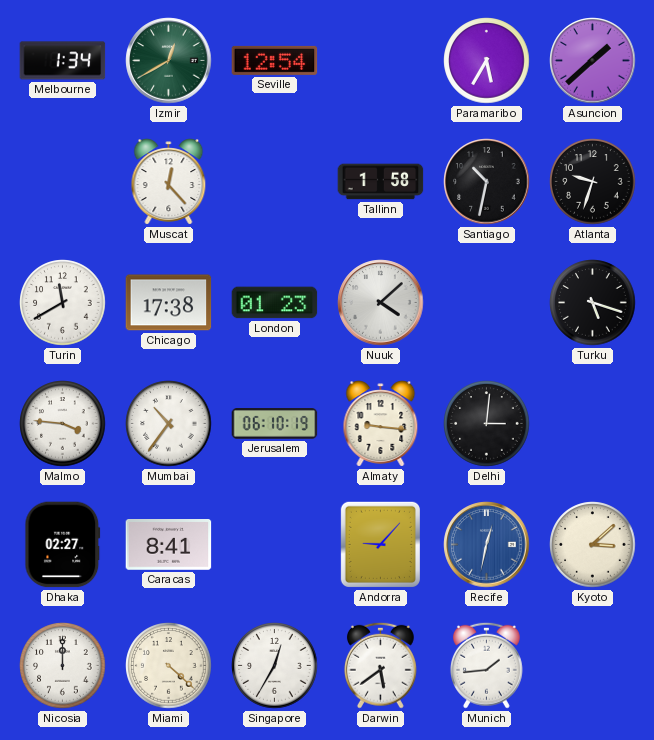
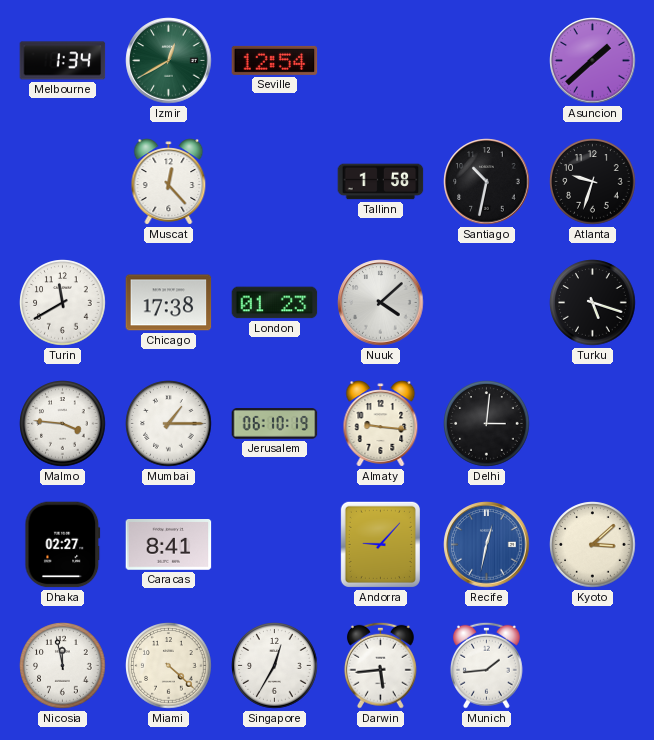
Paramaribo: 5:35 -> none (487, 61)
Mumbai: 10:36 -> 1:15 (169, 424)
Nicosia: 12:00 -> 11:58 (63, 666)
Darwin: 5:39 -> 5:44 (380, 665)
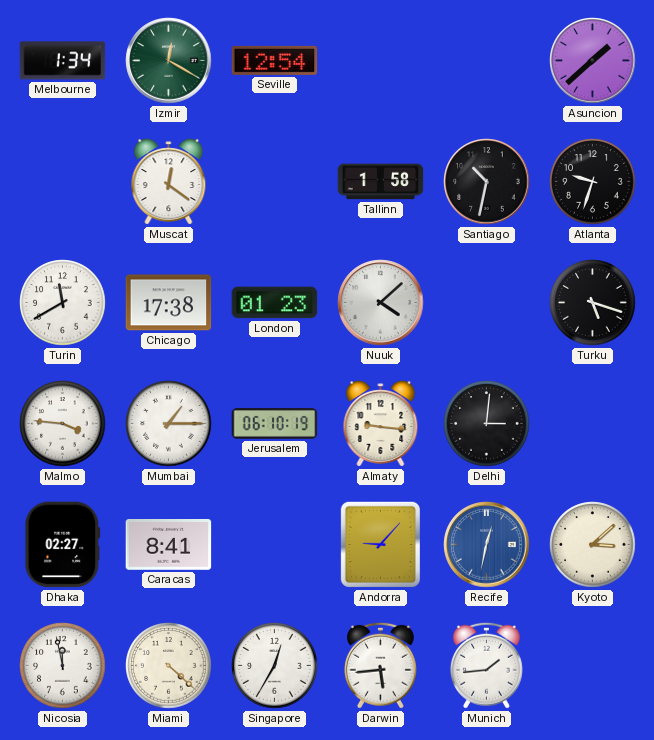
Izmir: 12:40 -> 12:20 (169, 61)
Muscat: 12:23 -> 12:21 (169, 182)
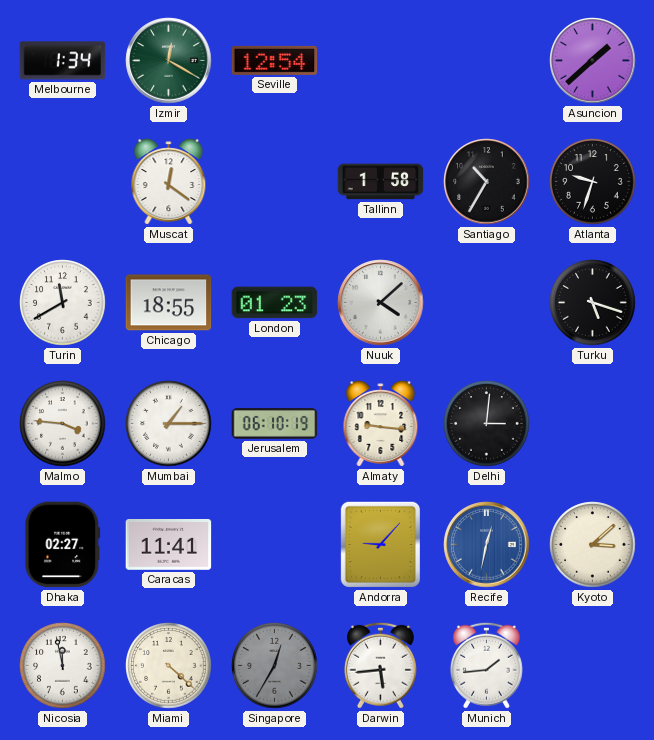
Santiago: 10:32 -> 10:35 (487, 182)
Chicago: 17:38 -> 18:55 (169, 303)
Caracas: 8:41 -> 11:41 (169, 545)
Singapore dial: white -> grey (275, 666)
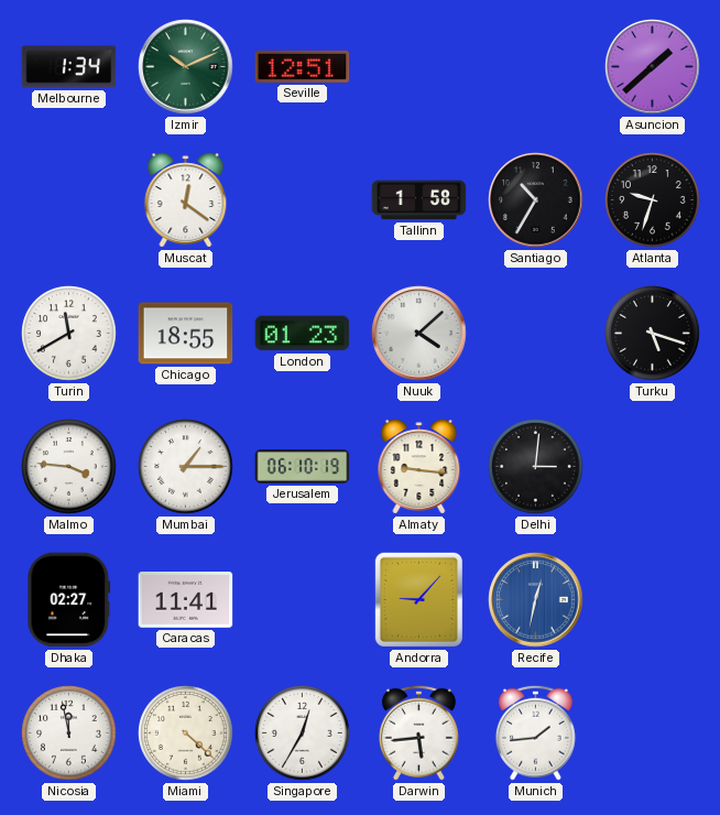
Izmir: 12:20 -> 10:11 (186, 67)
Seville: 12:54 -> 12:51 (303, 66)
Kyoto: 3:08 -> none (593, 545)
Singapore dial: grey -> white (303, 733)
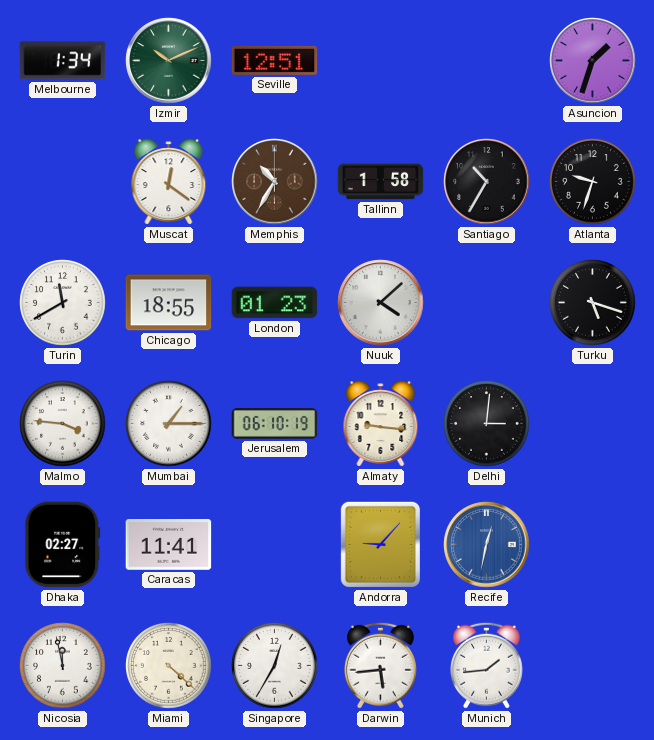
Asuncion: 1:38 -> 1:33 (593, 61)
Memphis: none -> 10:35 (275, 182)
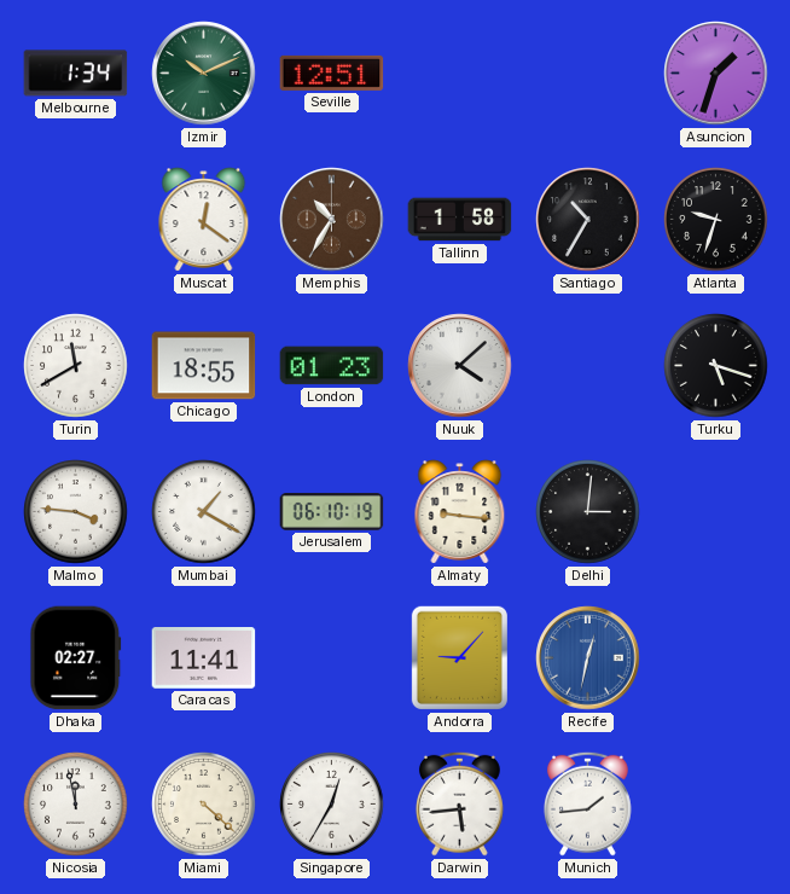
Mumbai: 1:15 -> 1:20 (204, 512)
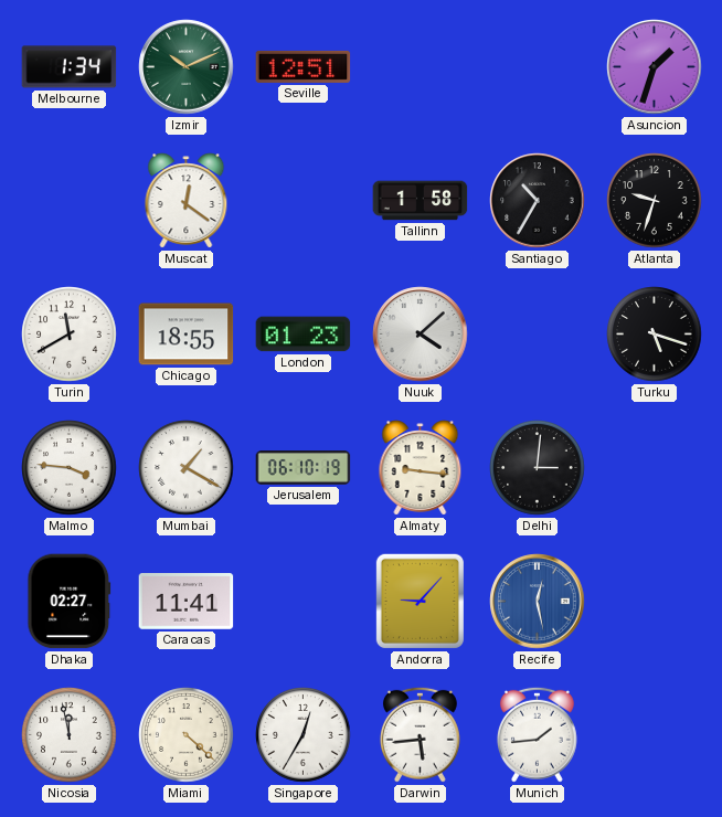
Memphis: 10:35 -> none (332, 220)
Recife: 12:32 -> 12:28 (538, 602)
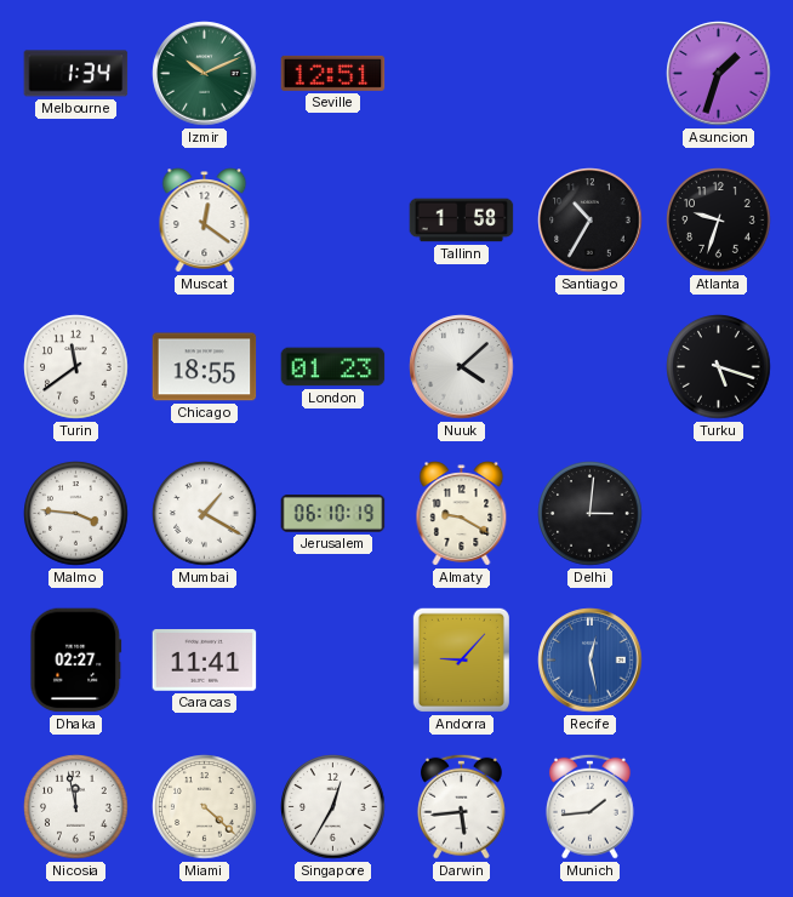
Turin: 11:40 -> 11:39 (76, 367)
Almaty: 9:16 -> 9:20 (462, 514)
